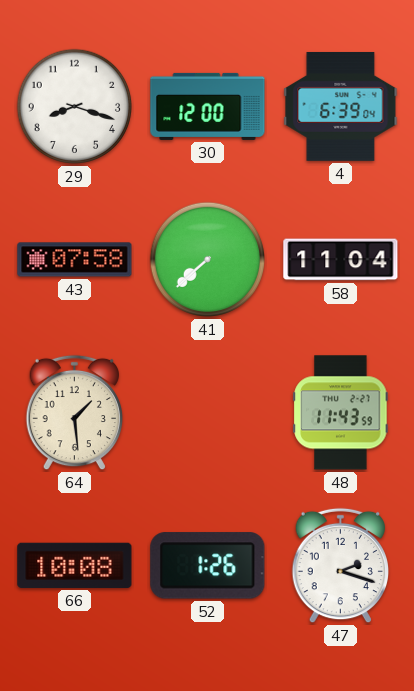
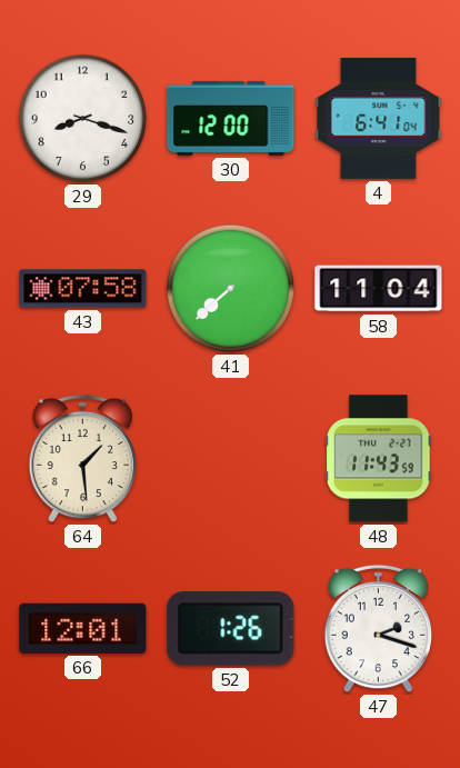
4: 6:39 -> 6:41 (379, 118)
66: 10:08 -> 12:01 (83, 628)
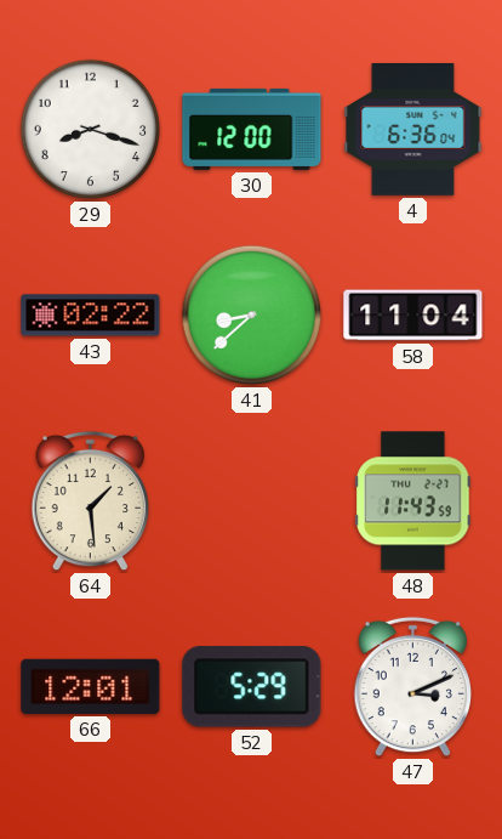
4: 6:41 -> 6:36 (413, 129)
43: 07:58 -> 02:22 (91, 316)
41: 7:38 -> 8:38 (252, 316)
52: 1:26 -> 5:29 (252, 687)
47: 2:18 -> 3:11 (412, 687)
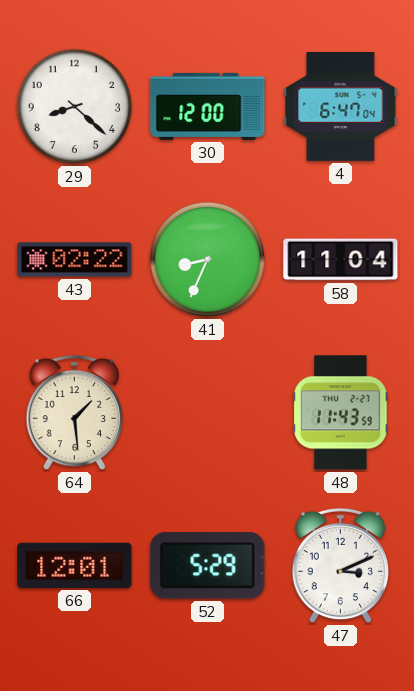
29: 8:18 -> 8:22 (75, 107)
4: 6:36 -> 6:47 (341, 106)
41: 8:38 -> 8:34 (208, 260)
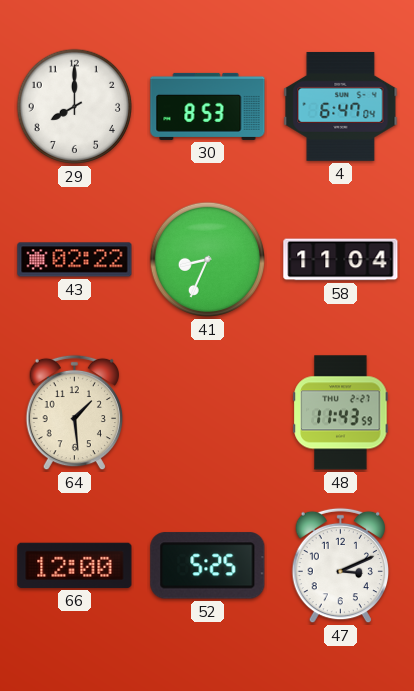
29: 8:22 -> 8:00 (75, 107)
30: 12:00 -> 8:53 (208, 106)
66: 12:01 -> 12:00 (75, 565)
52: 5:29 -> 5:25 (208, 566)
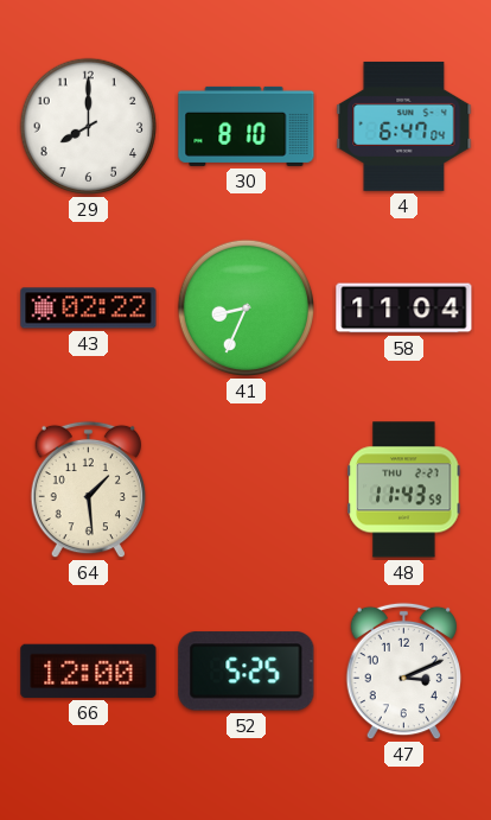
30: 8:53 -> 8:10 (247, 126)
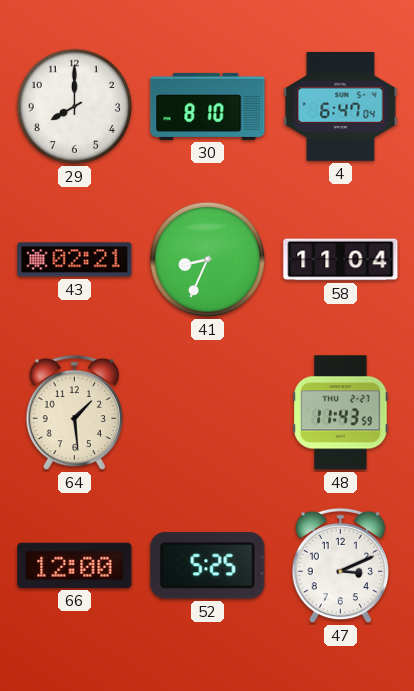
43: 02:22 -> 02:21 (75, 260)
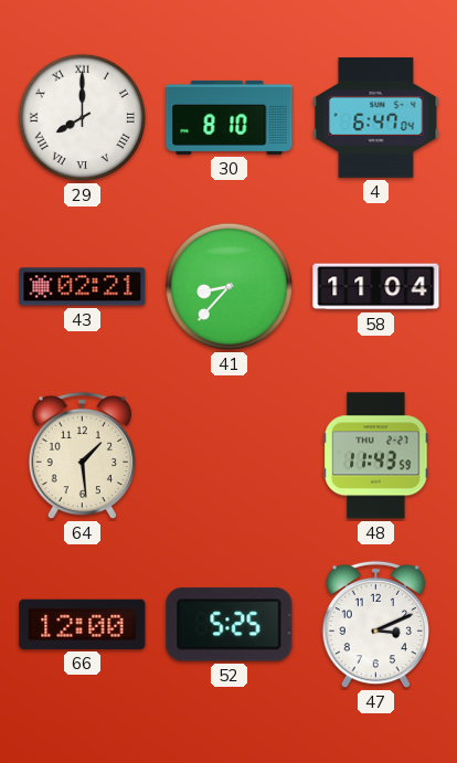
29 numerals: Arabic -> Roman (83, 118)
41: 8:34 -> 8:37 (230, 287)
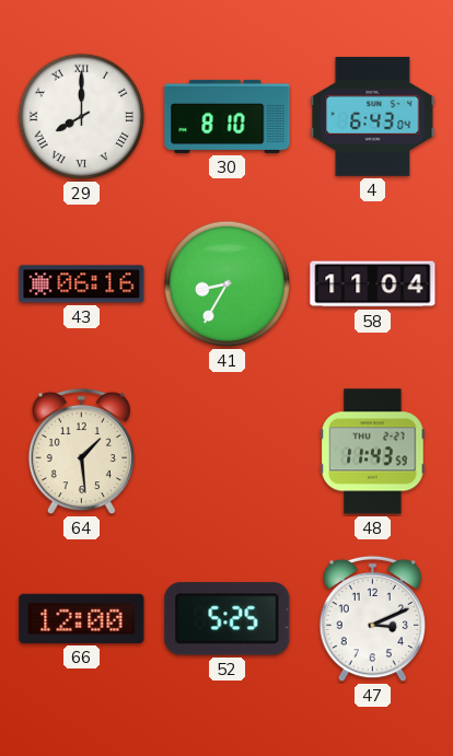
4: 6:47 -> 6:43 (373, 116)
43: 02:21 -> 06:16 (82, 284)
41: 8:37 -> 8:35 (228, 284)
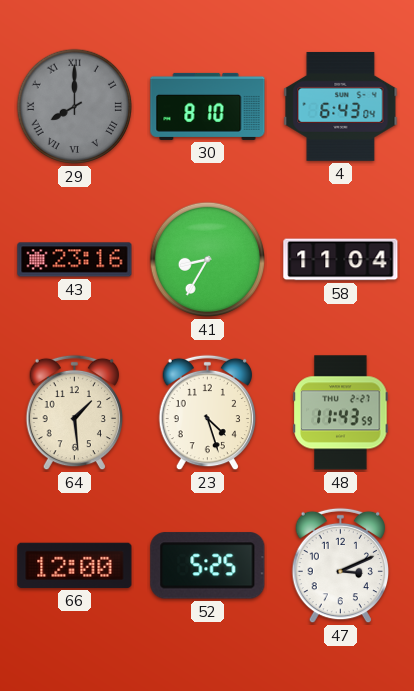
29 dial: white -> grey (75, 107)
43: 06:16 -> 23:16 (75, 260)
23: none -> 4:27 (207, 413)
